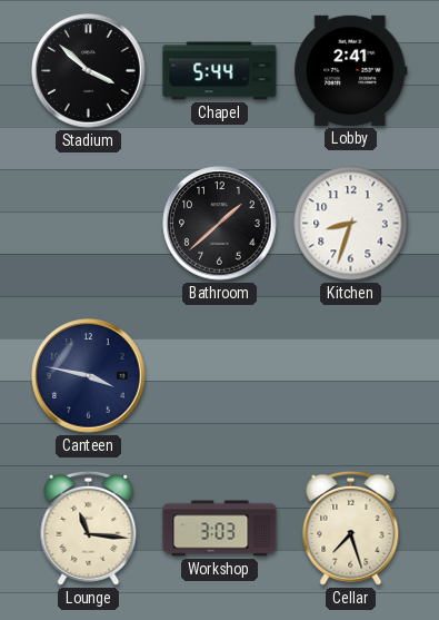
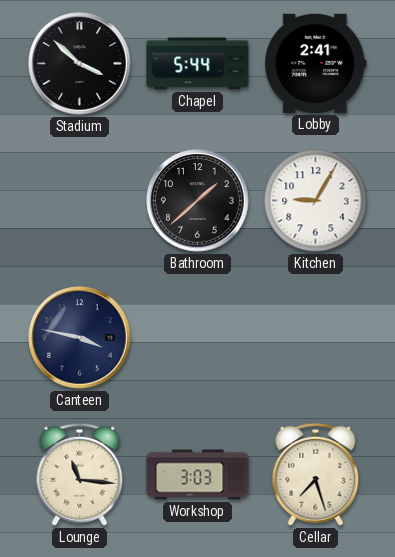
Kitchen: 8:33 -> 9:05 (316, 201)
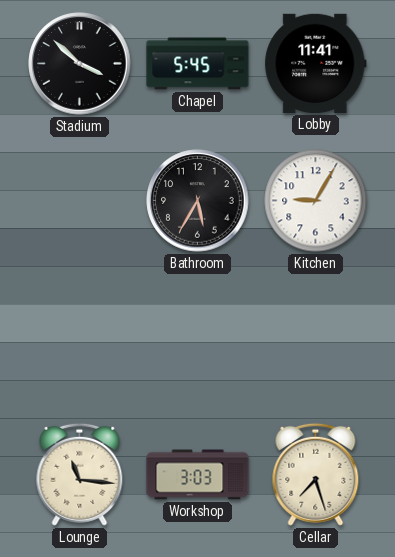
Chapel: 5:44 -> 5:45 (198, 64)
Lobby: 2:41 -> 11:41 (316, 63)
Bathroom: 1:38 -> 5:35 (198, 201)
Canteen: 3:47 -> none (80, 338)
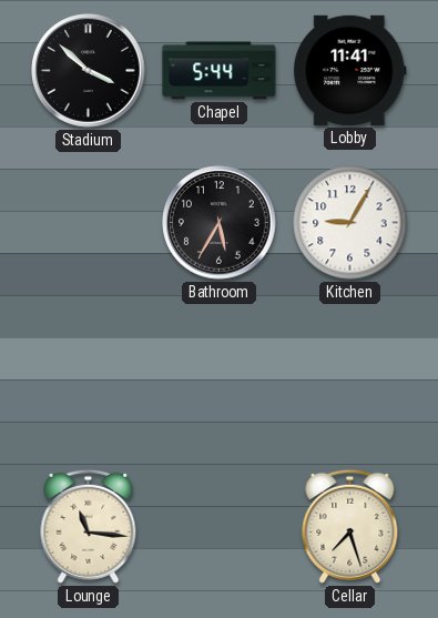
Chapel: 5:45 -> 5:44 (220, 71)
Workshop: 3:03 -> none (198, 475)
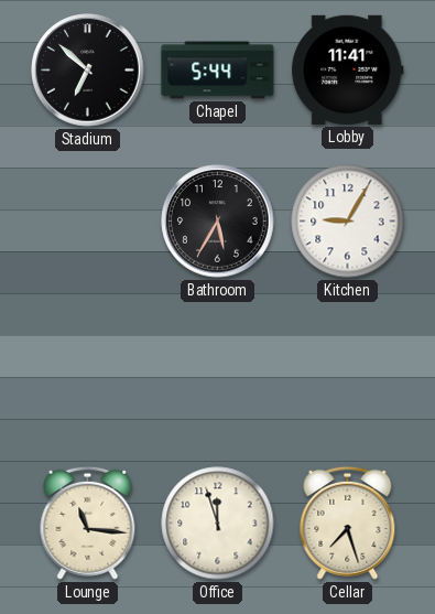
Stadium: 3:52 -> 6:52 (88, 71)
Office: none -> 11:57 (218, 524)
